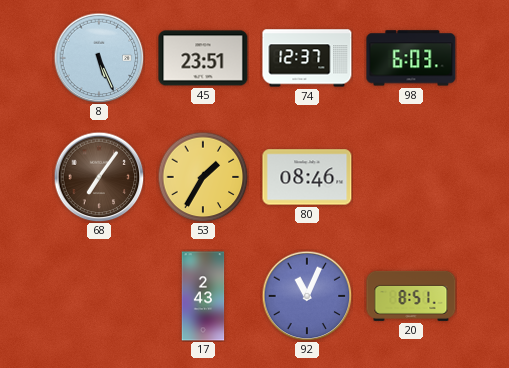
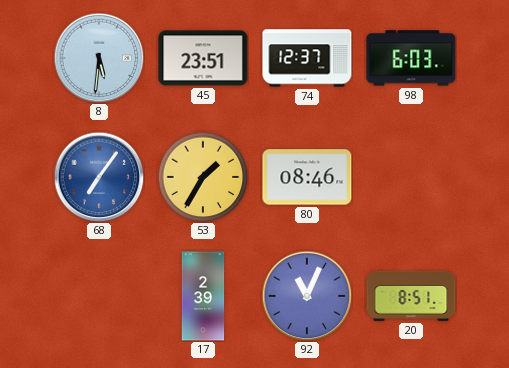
8: 5:26 -> 5:31 (99, 58)
68 dial: brown -> blue (99, 177)
17: 2:43 -> 2:39 (203, 296)
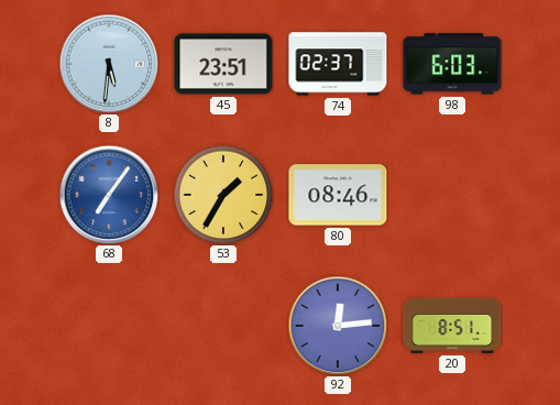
74: 12:37 -> 02:37 (338, 64)
17: 2:39 -> none (203, 296)
92: 11:04 -> 12:14 (338, 326)
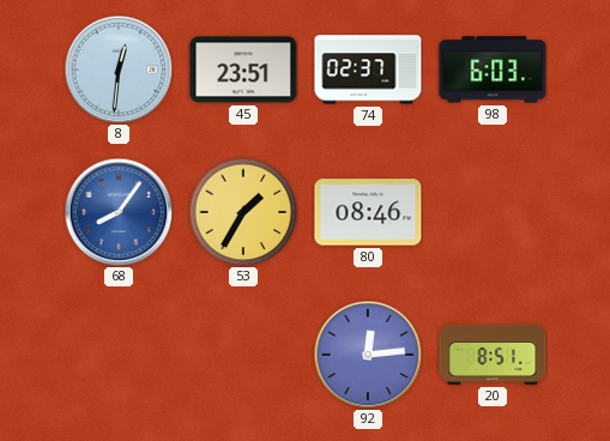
8: 5:31 -> 12:31 (119, 70)
68: 7:06 -> 8:06 (119, 212)
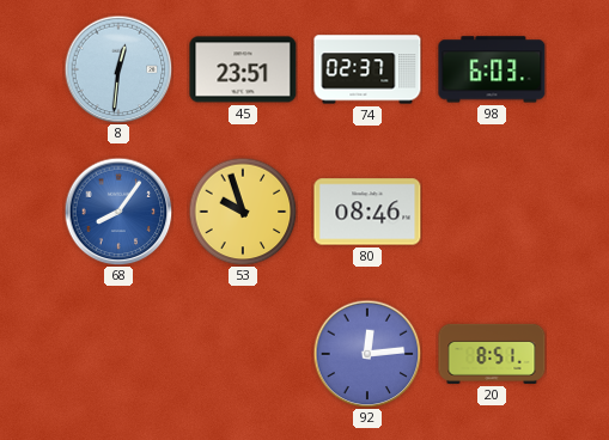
53: 1:35 -> 9:57 (243, 212)
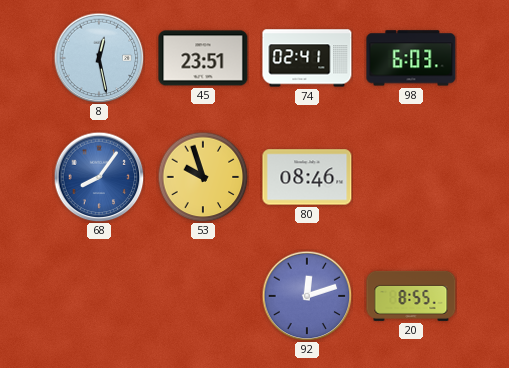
8: 12:31 -> 12:28 (99, 58)
74: 02:37 -> 02:41 (307, 58)
92: 12:14 -> 12:12 (307, 296)
20: 8:51 -> 8:55 (411, 296)
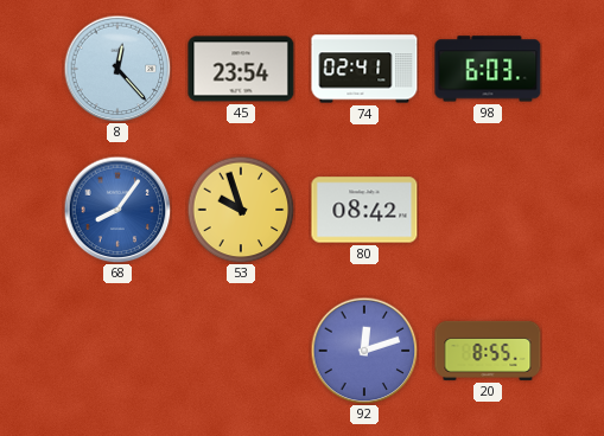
8: 12:28 -> 12:23 (117, 69)
45: 23:51 -> 23:54 (241, 69)
80: 08:46 -> 08:42 (364, 210)
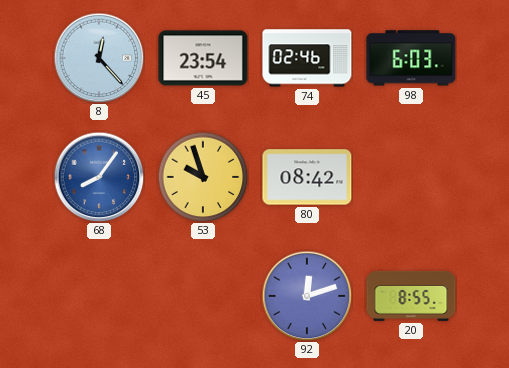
74: 02:41 -> 02:46 (307, 58)
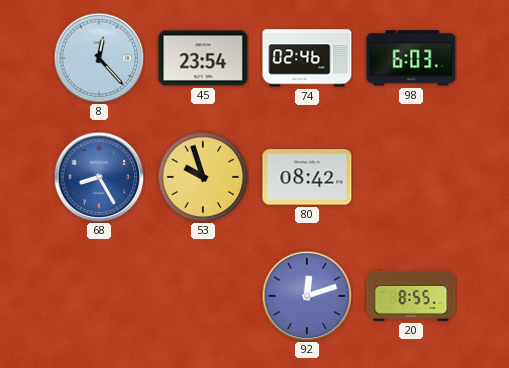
68: 8:06 -> 8:25 (99, 177)
